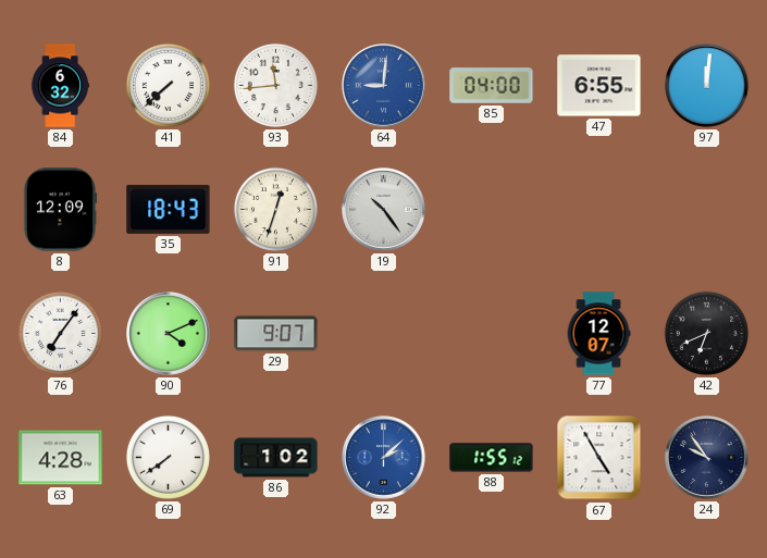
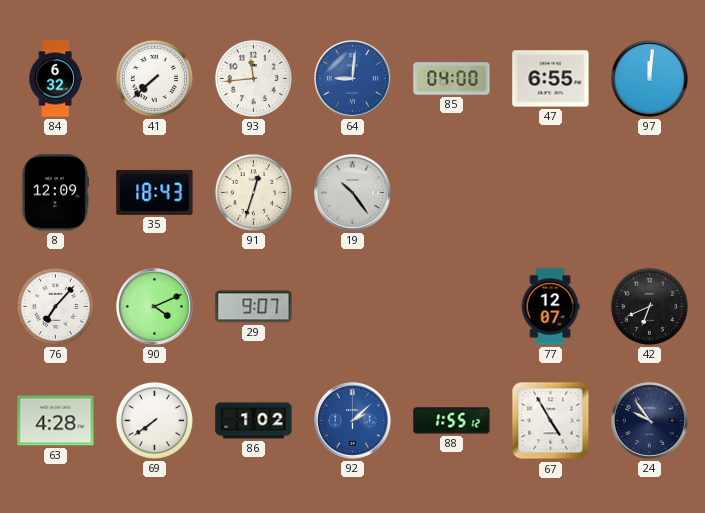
76: 7:06 -> 7:07 (55, 306)
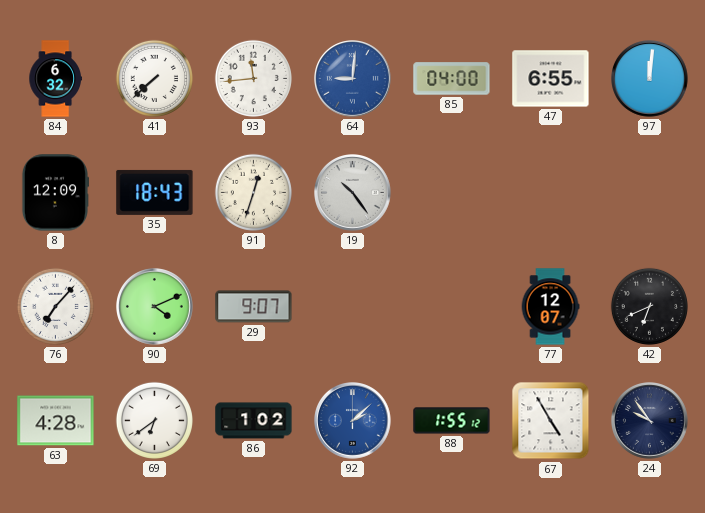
69: 7:39 -> 6:39 (154, 420)
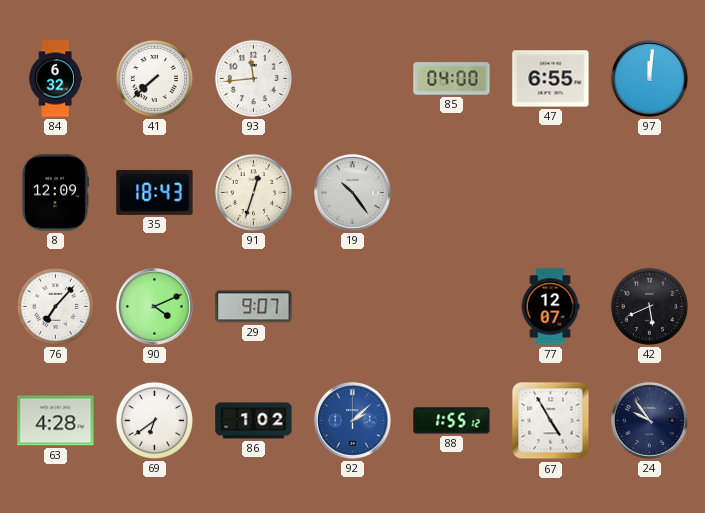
64: 9:01 -> none (353, 79)
42: 6:41 -> 5:41 (649, 306)
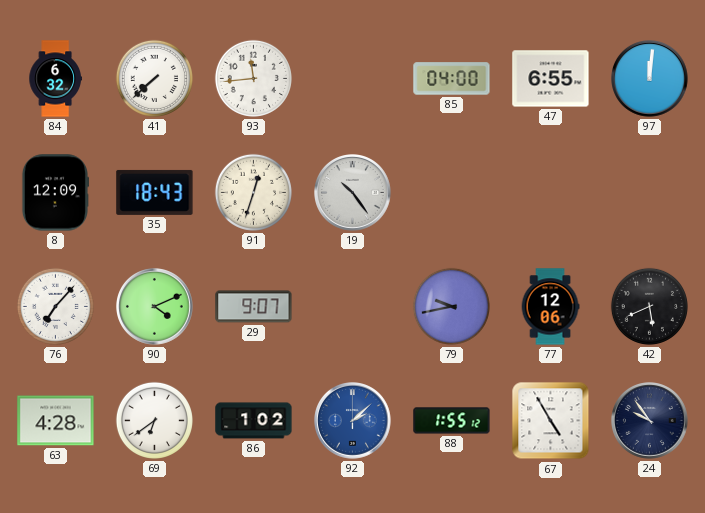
79: none -> 9:43 (451, 306)
77: 12:07 -> 12:06 (550, 307)
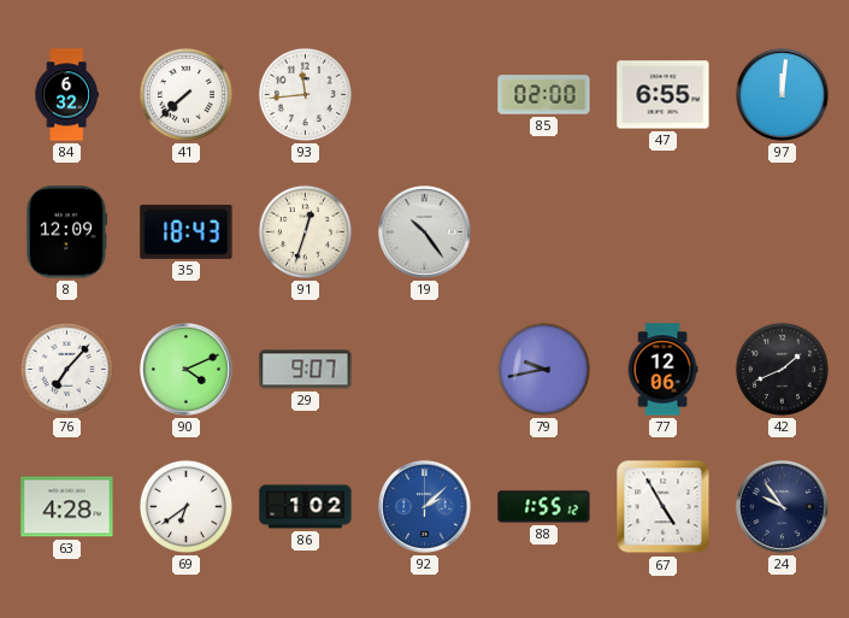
85: 04:00 -> 02:00 (544, 95)
42: 5:41 -> 1:41 (782, 369)
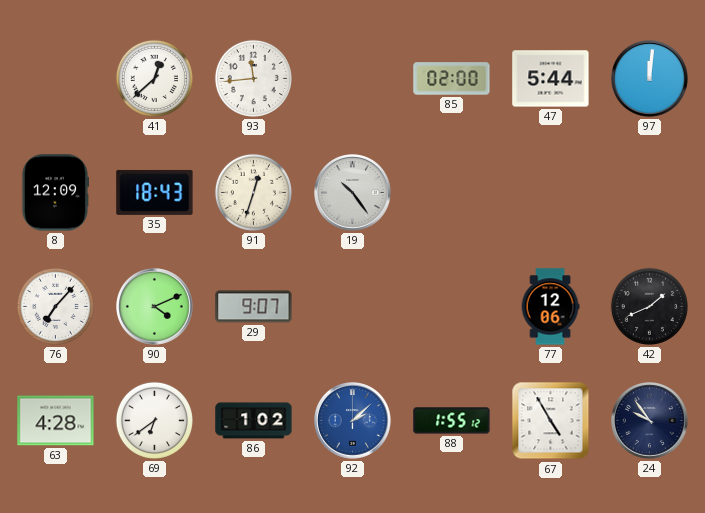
84: 6:32 -> none (66, 95)
41: 7:38 -> 12:38 (154, 78)
47: 6:55 -> 5:44 (551, 79)
79: 9:43 -> none (543, 369)
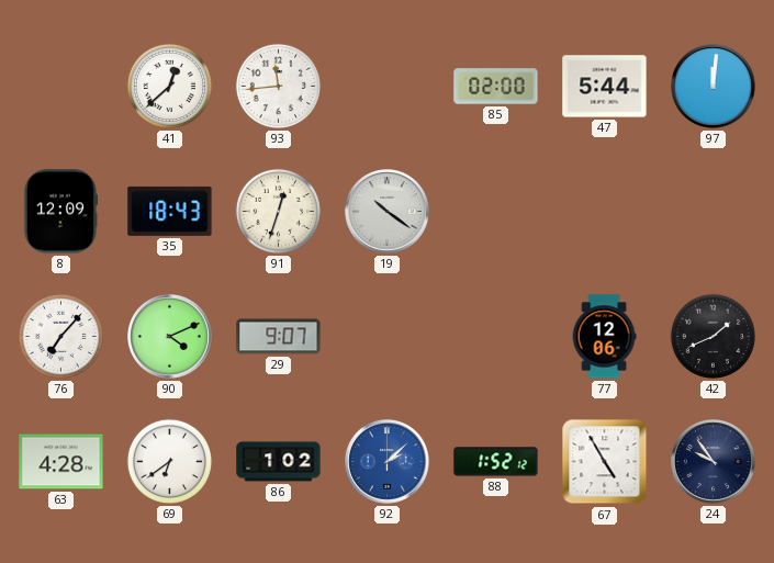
19: 10:24 -> 10:21 (388, 212)
88: 1:55 -> 1:52 (496, 462)
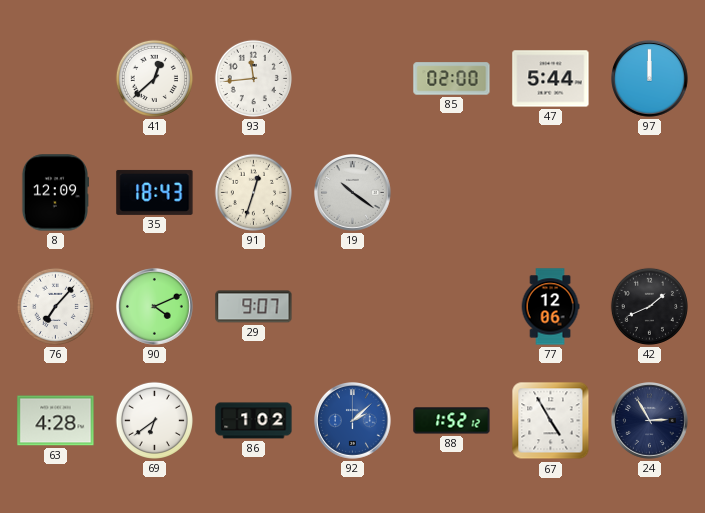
97: 12:01 -> 12:00 (650, 79)
24: 9:54 -> 2:55 (650, 421)
